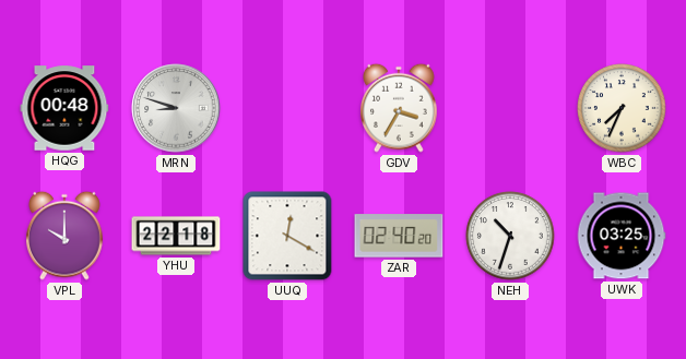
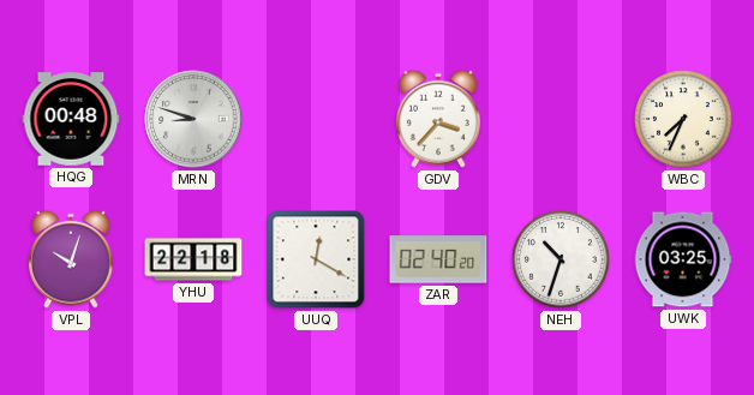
GDV: 3:35 -> 3:37 (439, 119)
VPL: 10:00 -> 10:03 (72, 259)
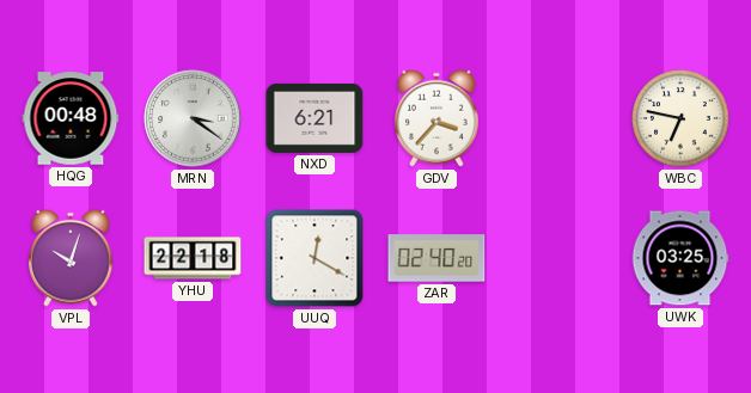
MRN: 8:48 -> 3:21 (193, 118)
NXD: none -> 6:21 (315, 118)
WBC: 7:34 -> 6:47 (680, 118)
NEH: 10:33 -> none (561, 259)
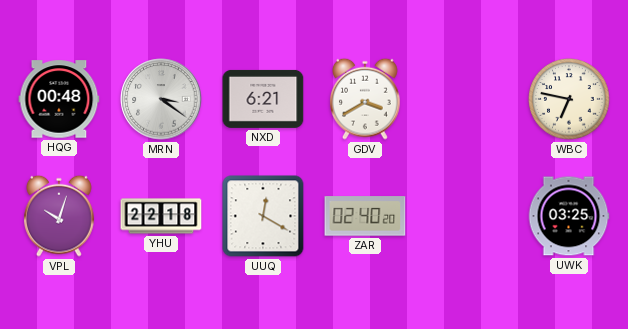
GDV: 3:37 -> 3:40 (366, 99)
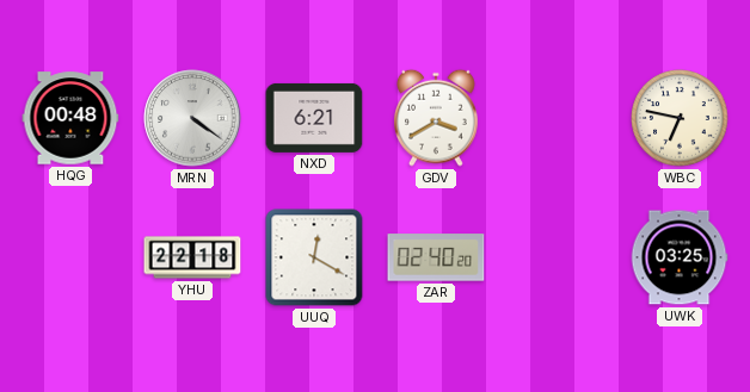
MRN: 3:21 -> 4:21 (192, 118)
VPL: 10:03 -> none (60, 216)
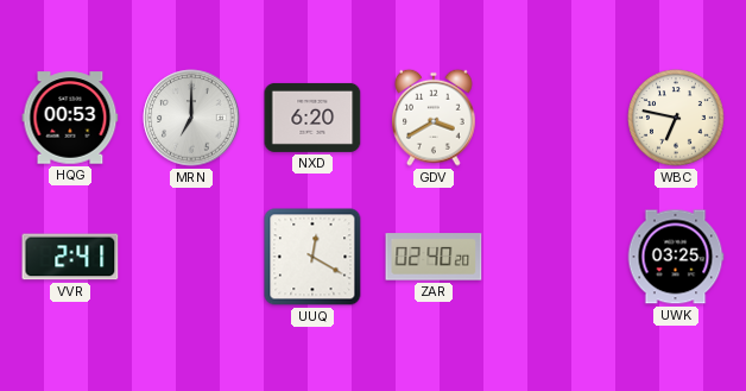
HQG: 00:48 -> 00:53 (70, 118)
MRN: 4:21 -> 7:00 (191, 118)
NXD: 6:21 -> 6:20 (312, 118)
VVR: none -> 2:41 (70, 257)
YHU: 22:18 -> none (192, 257)
